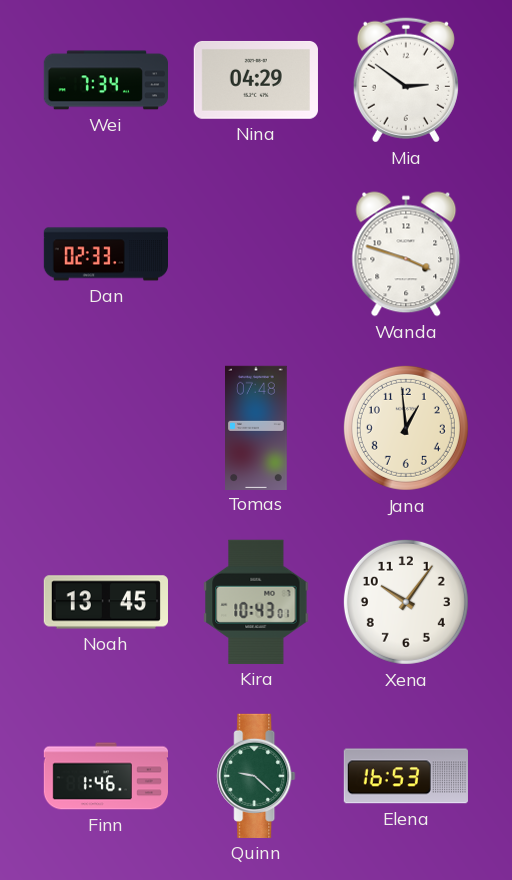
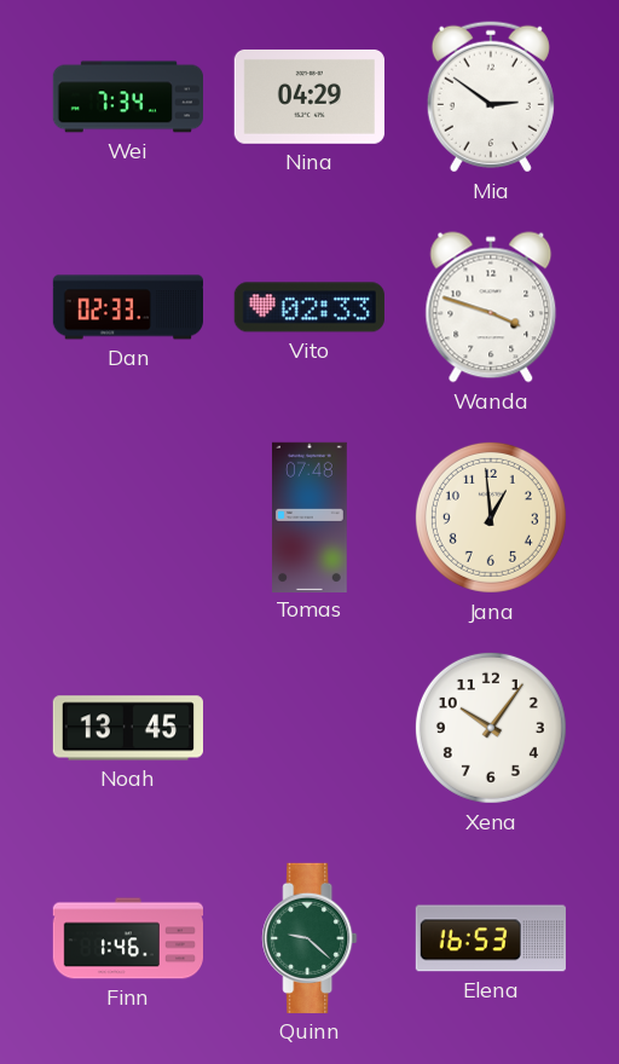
Vito: none -> 02:33 (309, 307)
Kira: 10:43 -> none (256, 602)
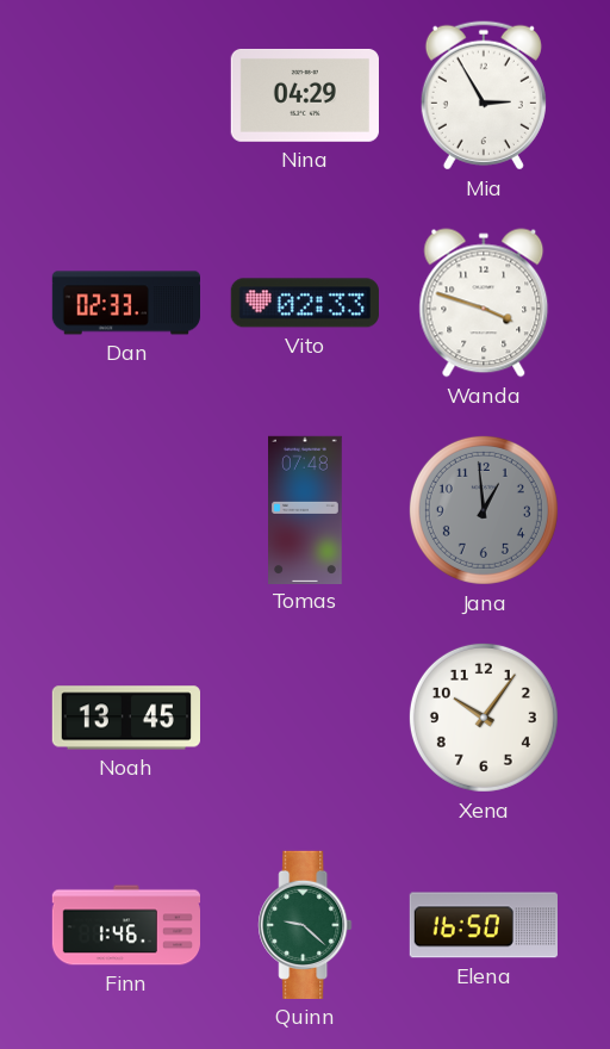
Wei: 7:34 -> none (127, 97)
Mia: 2:51 -> 2:55 (484, 95)
Jana dial: cream -> grey (484, 510)
Elena: 16:53 -> 16:50 (484, 925)
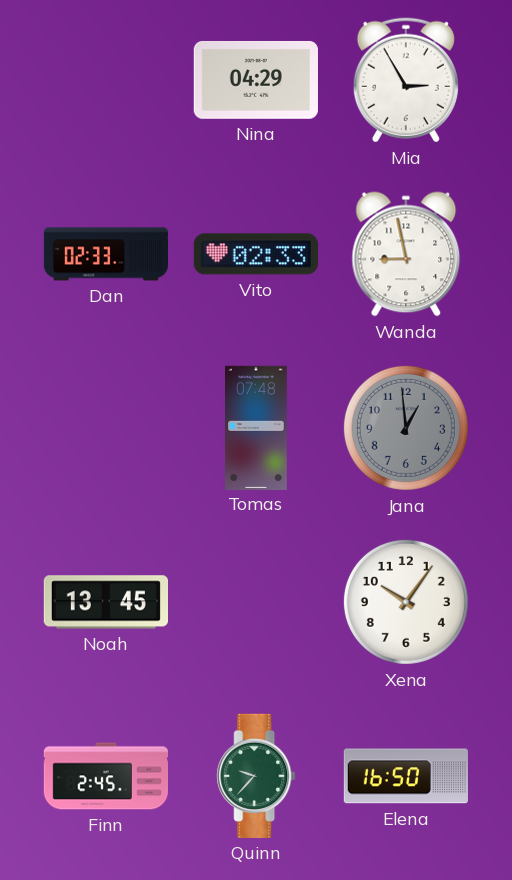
Wanda: 3:48 -> 8:58 (406, 254)
Finn: 1:46 -> 2:45 (105, 776)
Quinn: 9:22 -> 9:37 (256, 776)
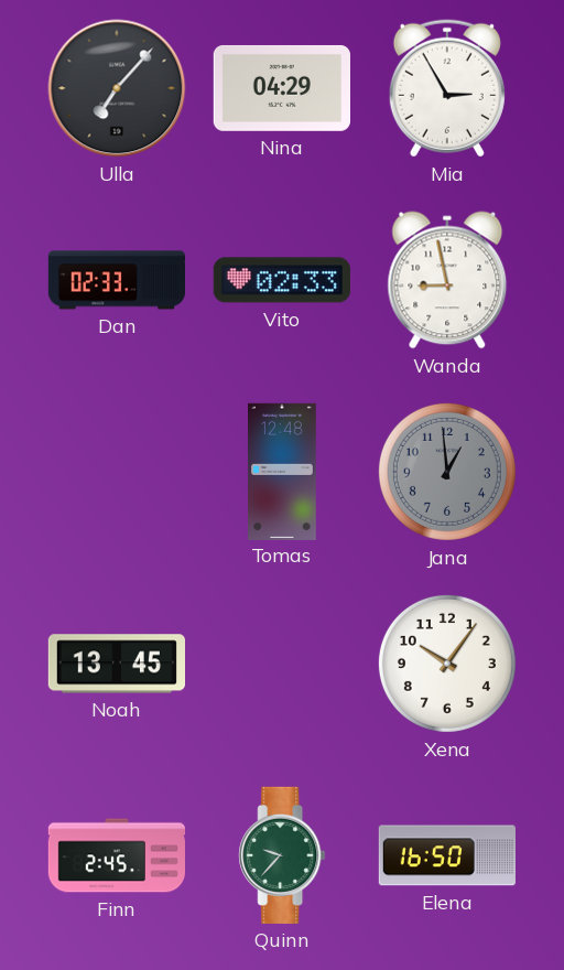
Ulla: none -> 7:07 (117, 88)
Tomas: 07:48 -> 12:48 (283, 471)
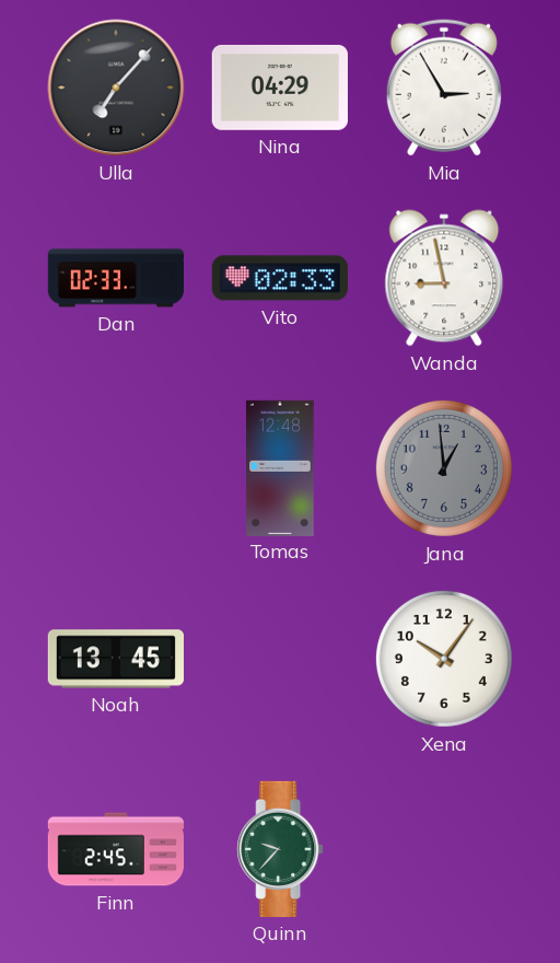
Elena: 16:50 -> none (447, 855)
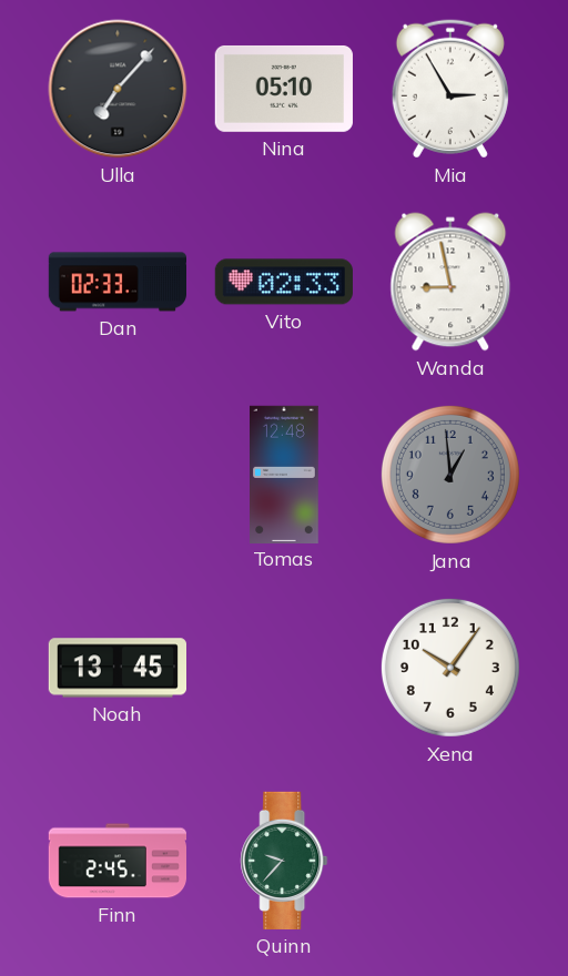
Nina: 04:29 -> 05:10 (284, 89)
